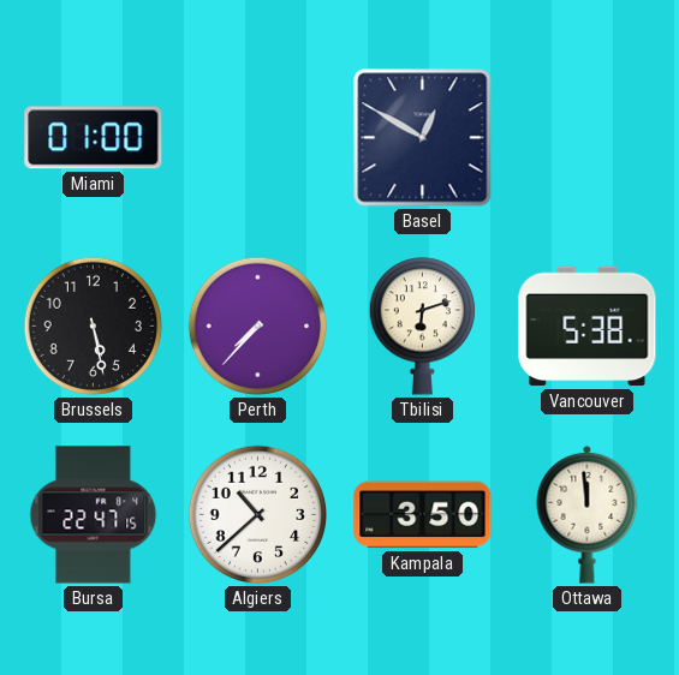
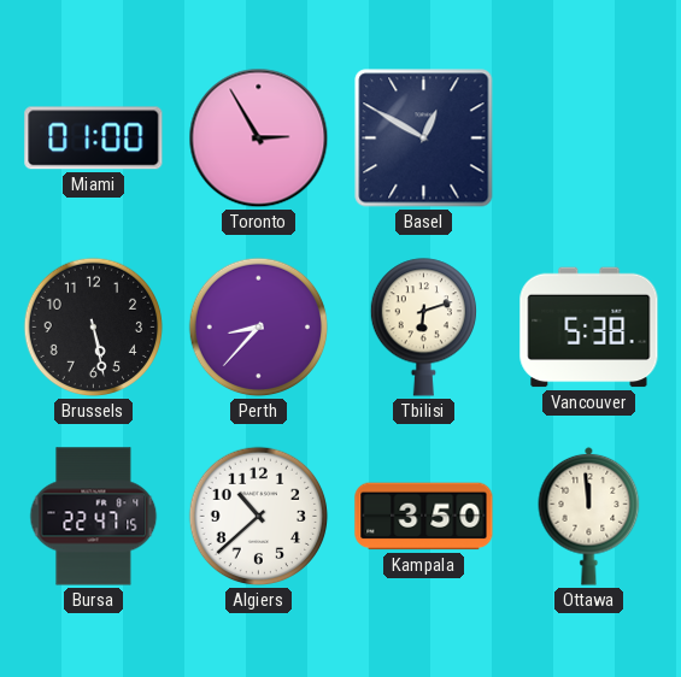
Toronto: none -> 2:55 (259, 139)
Perth: 7:37 -> 8:37 (259, 328)
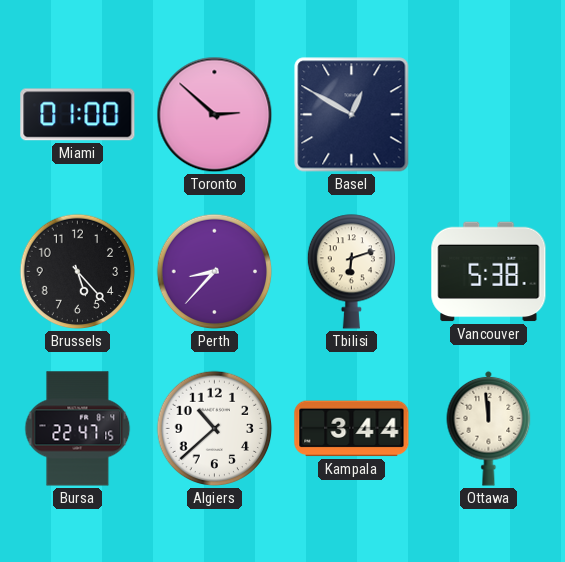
Toronto: 2:55 -> 2:52 (215, 115)
Brussels: 5:28 -> 5:23 (78, 272)
Kampala: 3:50 -> 3:44 (352, 429)
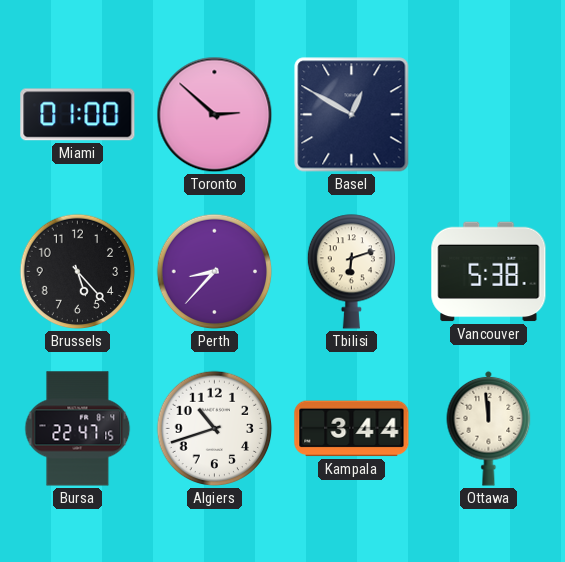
Algiers: 10:38 -> 10:42 (215, 429)
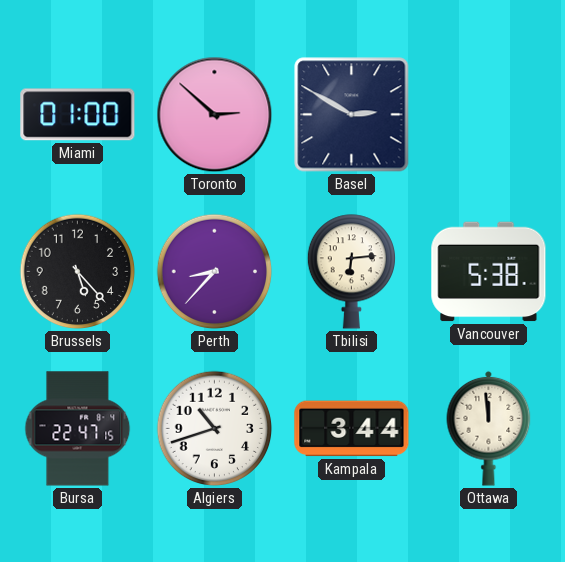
Basel: 12:50 -> 2:50 (352, 115)
Tbilisi: 6:12 -> 6:14 (351, 272)
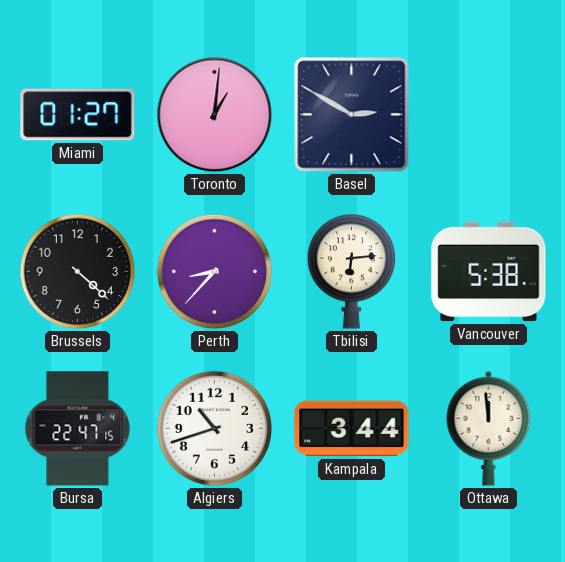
Miami: 01:00 -> 01:27 (78, 115)
Toronto: 2:52 -> 1:01 (215, 115)
Brussels: 5:23 -> 4:22 (78, 272)
